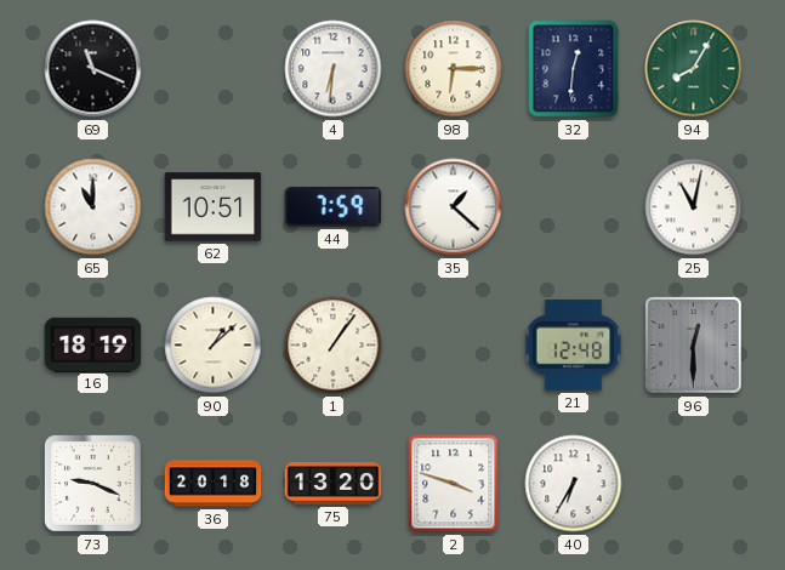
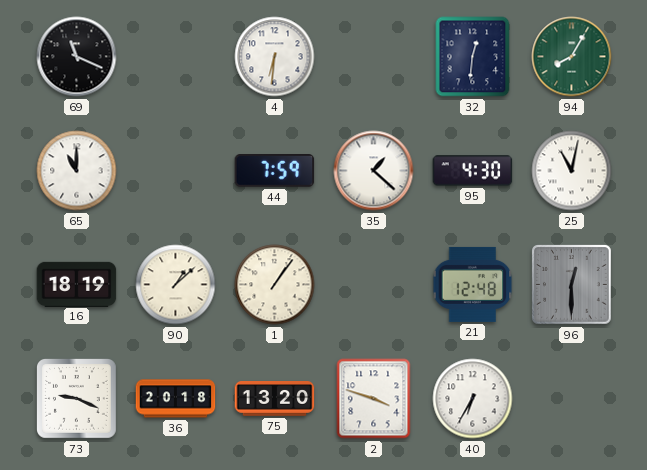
98: 6:15 -> none (454, 69)
62: 10:51 -> none (214, 207)
95: none -> 4:30 (473, 171)
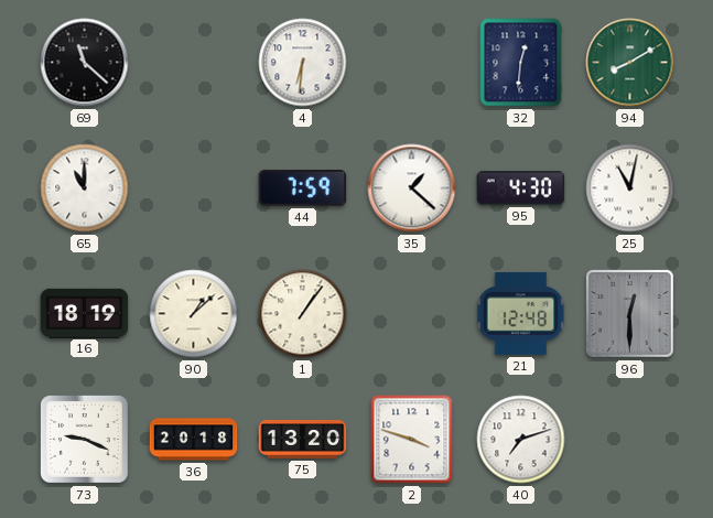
69: 11:19 -> 11:22 (85, 63)
94: 8:05 -> 8:10 (630, 63)
40: 6:35 -> 7:12 (521, 440)
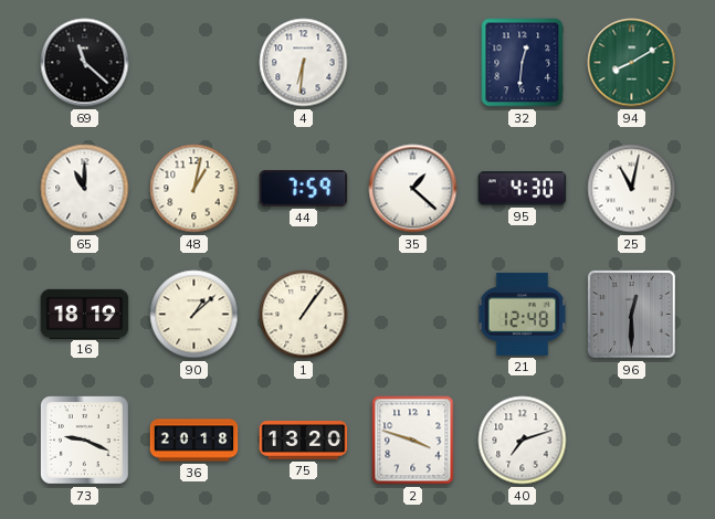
48: none -> 1:02 (194, 189)
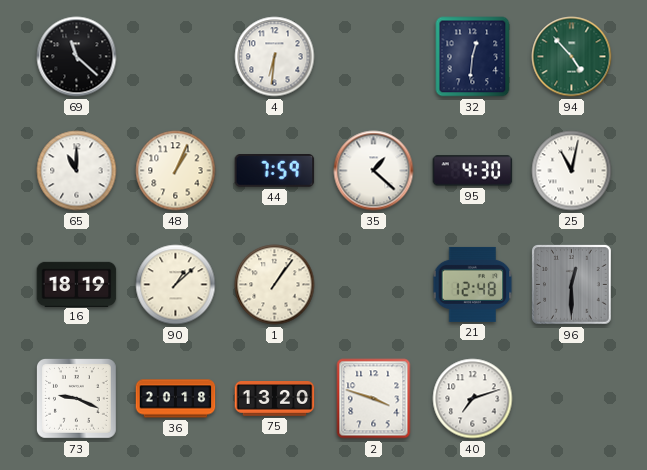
94: 8:10 -> 4:53 (572, 57)
48: 1:02 -> 1:04 (176, 171)
